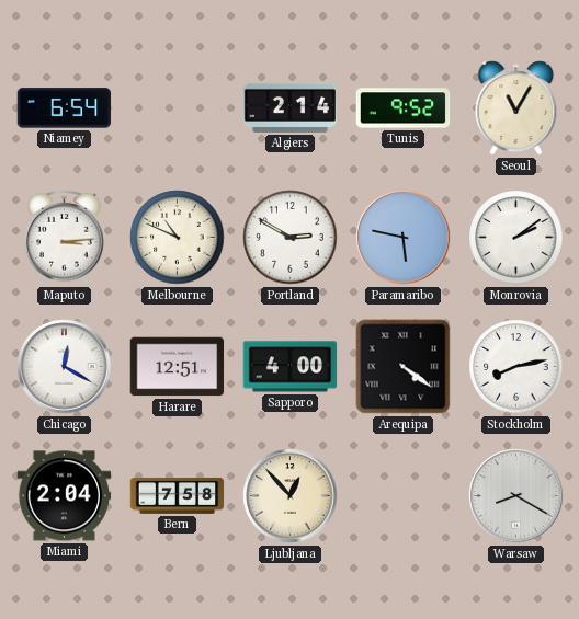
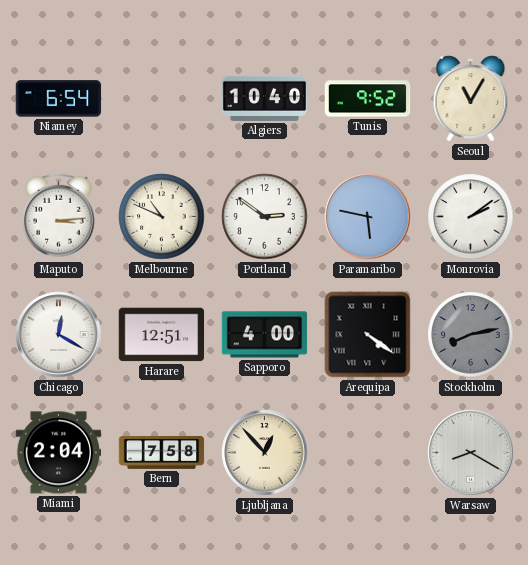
Algiers: 2:14 -> 10:40 (265, 98)
Portland: 2:50 -> 2:51 (265, 217)
Stockholm dial: white -> grey (471, 335)
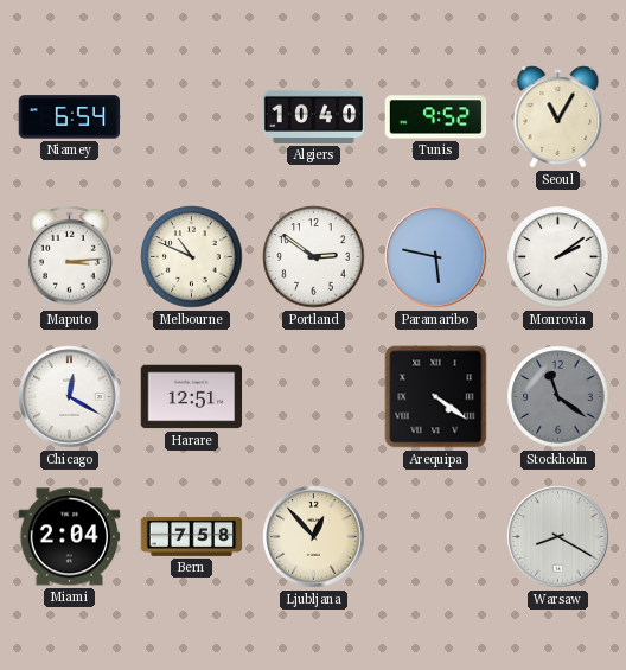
Sapporo: 4:00 -> none (265, 335)
Stockholm: 8:13 -> 11:21 (558, 397)
